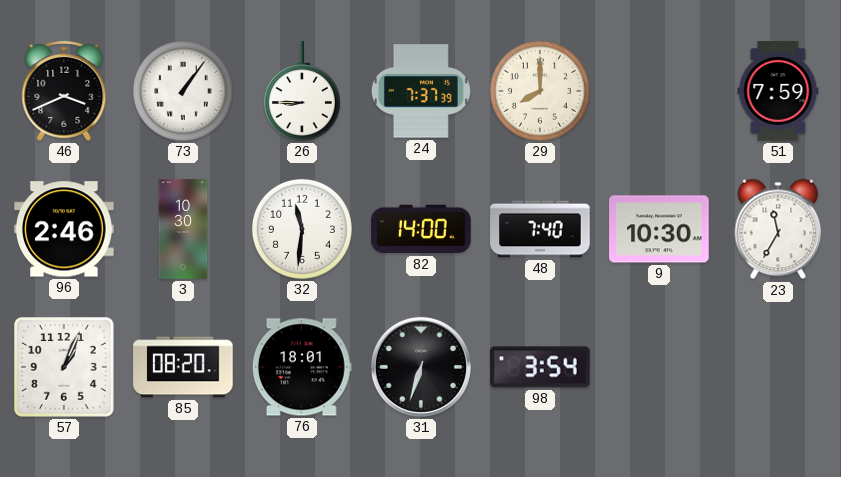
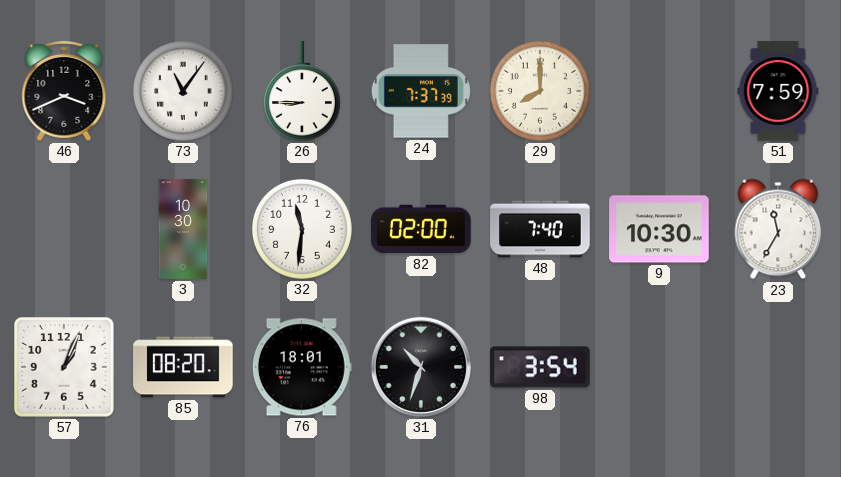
73: 1:06 -> 11:06 (183, 91)
96: 2:46 -> none (64, 229)
82: 14:00 -> 02:00 (421, 229)
31: 6:33 -> 10:33 (421, 367)
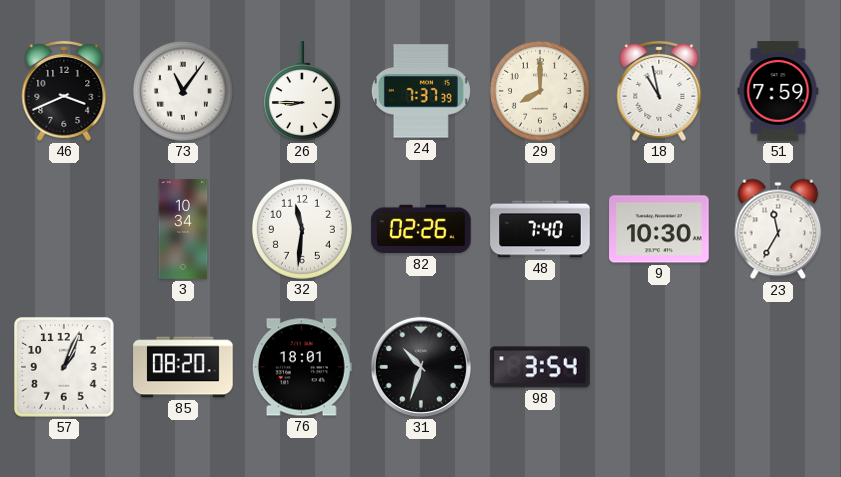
18: none -> 10:58 (659, 91)
3: 10:30 -> 10:34 (183, 229)
82: 02:00 -> 02:26 (421, 229)
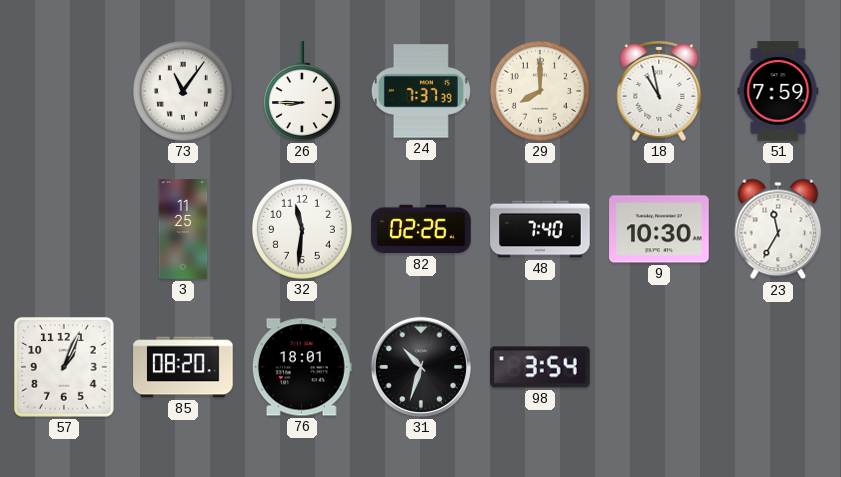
46: 3:41 -> none (64, 91)
3: 10:34 -> 11:25 (183, 229)
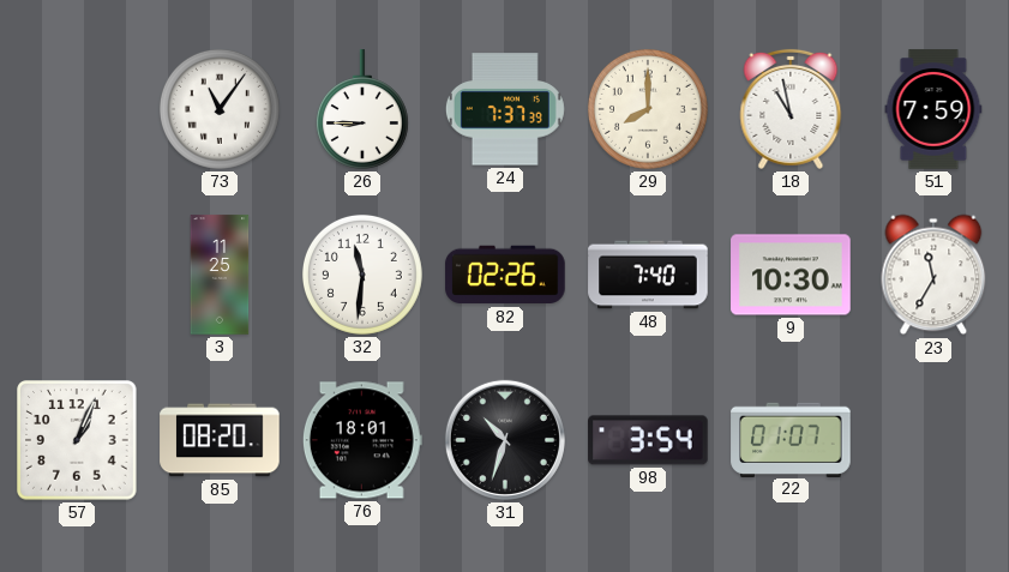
22: none -> 01:07 (791, 439)
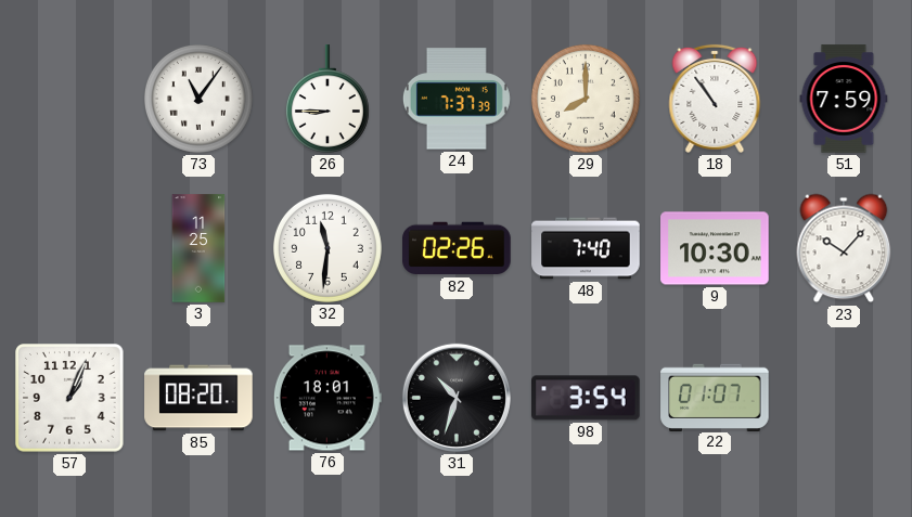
18: 10:58 -> 10:54 (715, 99)
23: 11:35 -> 10:07 (844, 248)
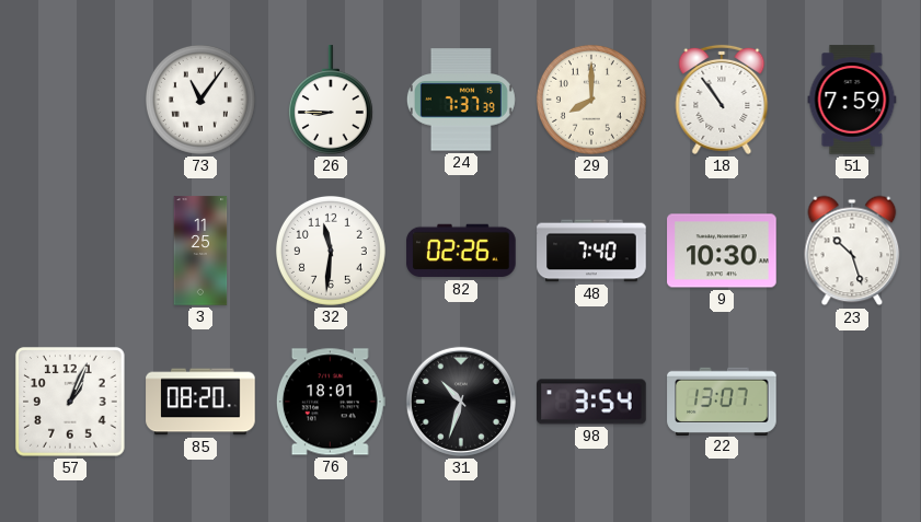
23: 10:07 -> 10:27 (852, 251)
22: 01:07 -> 13:07 (722, 401)
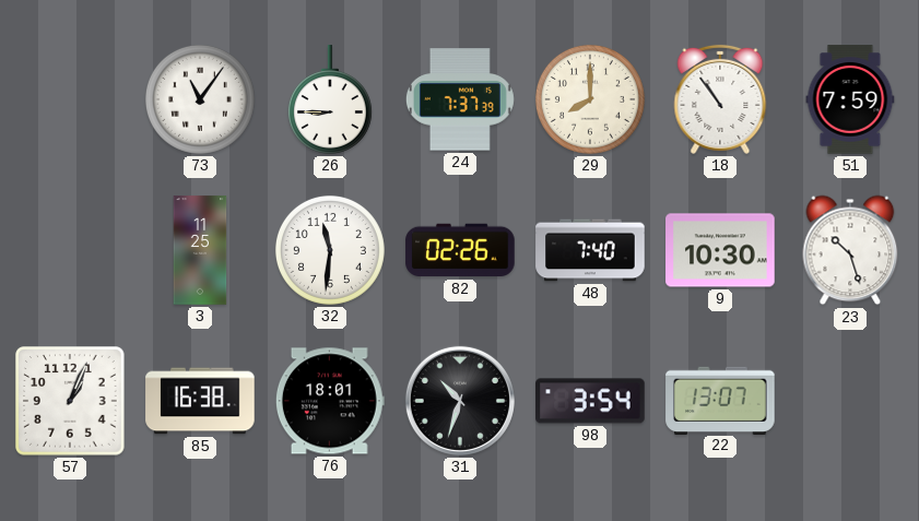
85: 08:20 -> 16:38 (200, 401)
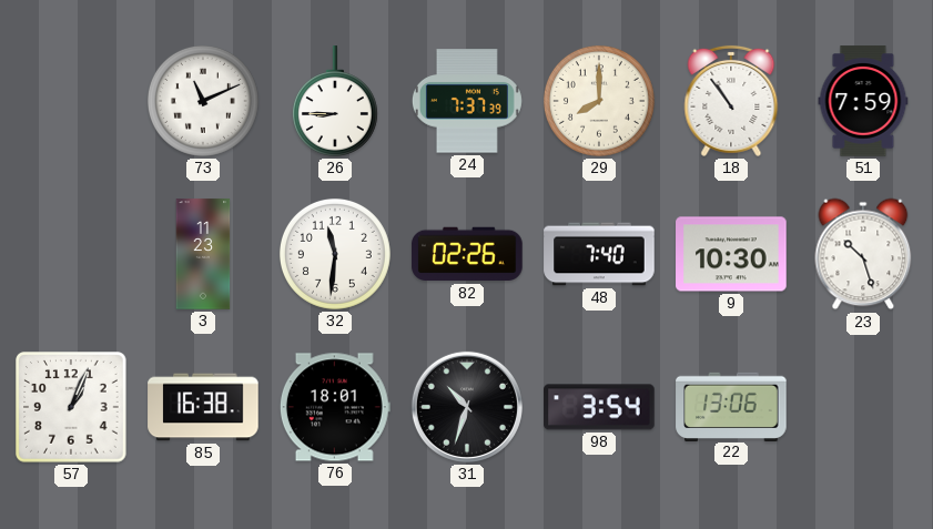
73: 11:06 -> 11:11 (203, 101)
3: 11:25 -> 11:23 (203, 254)
22: 13:07 -> 13:06 (731, 406)
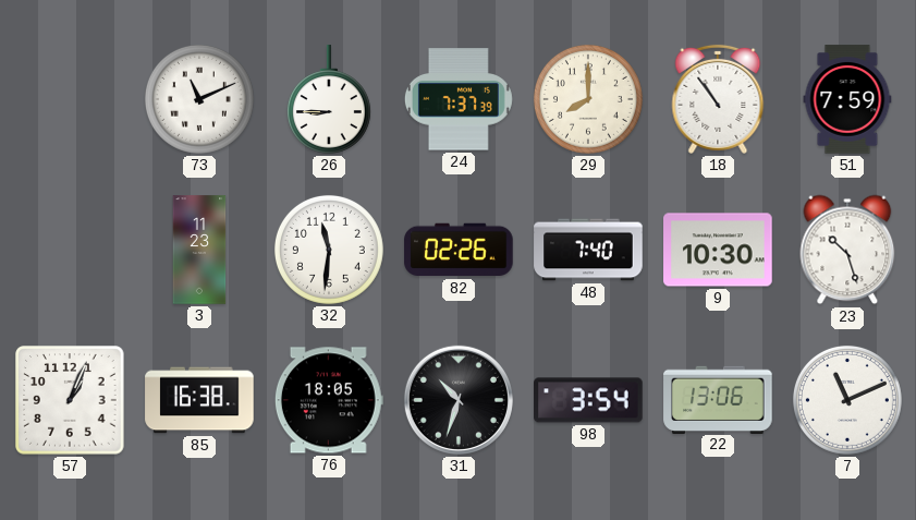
76: 18:01 -> 18:05 (329, 400)
7: none -> 11:11 (847, 400)
